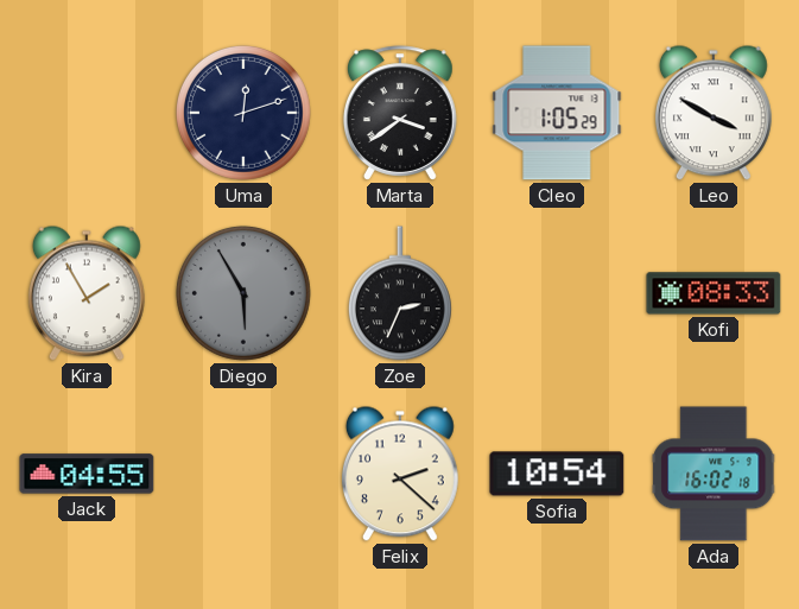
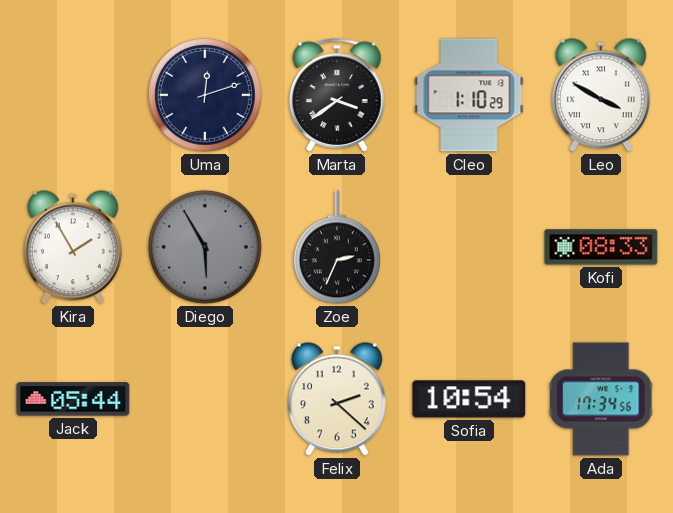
Cleo: 1:05 -> 1:10 (469, 95)
Jack: 04:55 -> 05:44 (73, 399)
Ada: 16:02 -> 17:34 (601, 399)
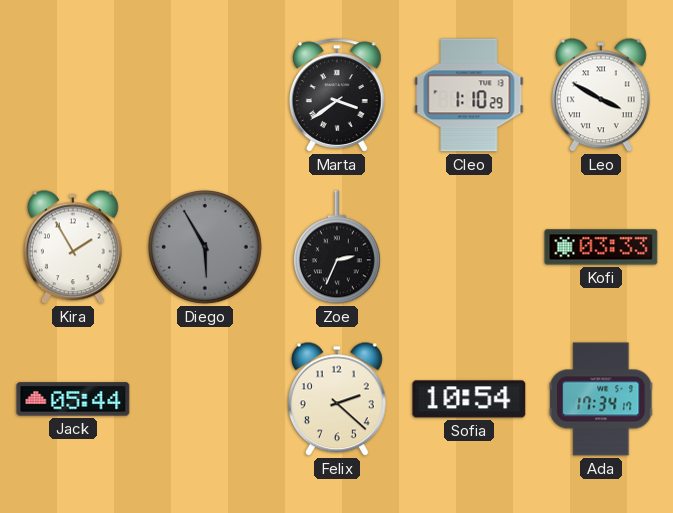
Uma: 12:12 -> none (205, 95)
Kofi: 08:33 -> 03:33 (601, 247)
Ada: 17:34:56 -> 17:34:17 (601, 399)
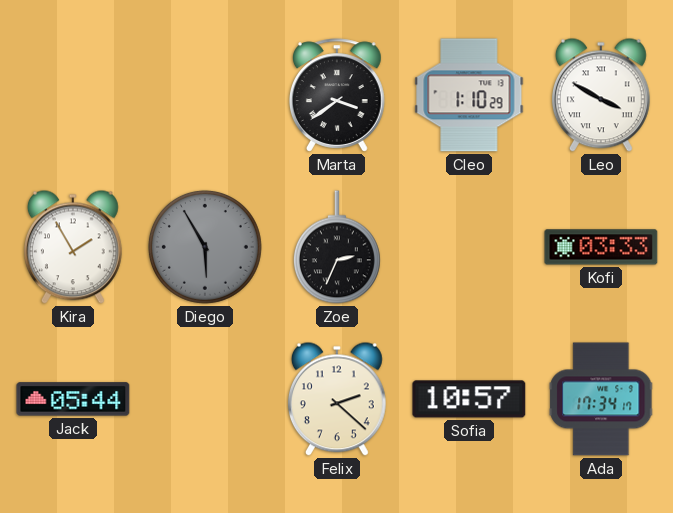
Sofia: 10:54 -> 10:57 (469, 399)
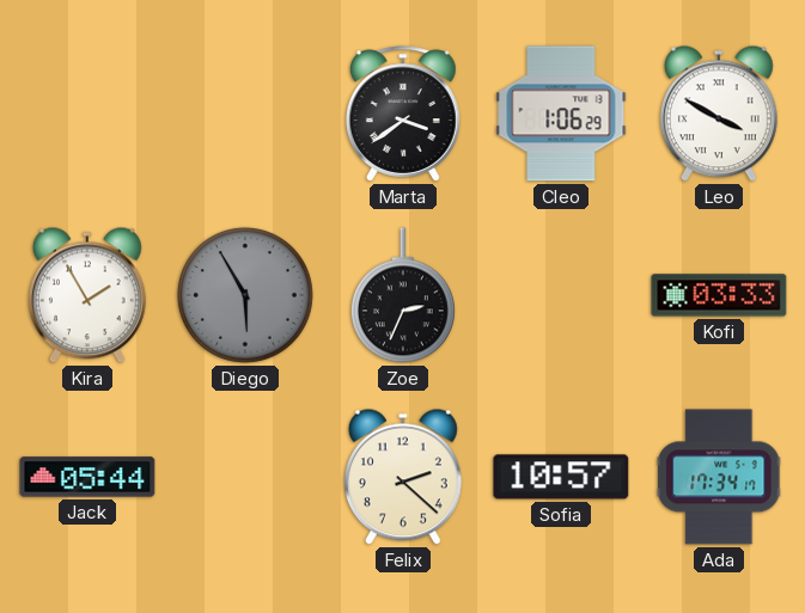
Cleo: 1:10 -> 1:06 (561, 114)
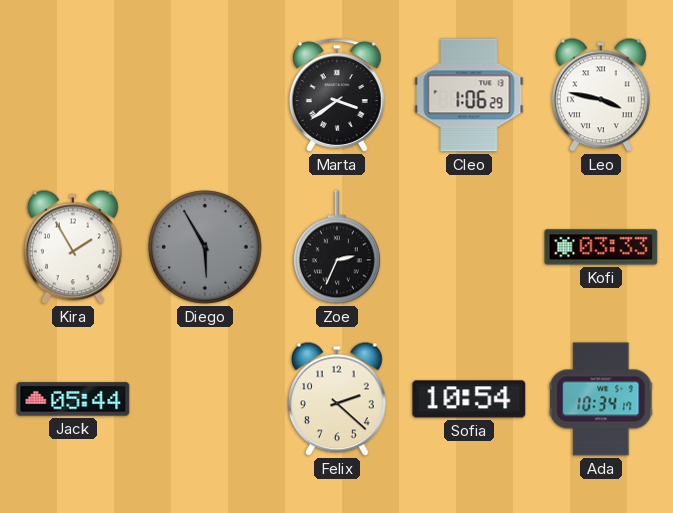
Leo: 3:50 -> 3:47 (601, 95)
Sofia: 10:57 -> 10:54 (469, 399)
Ada: 17:34 -> 10:34 (601, 399)
